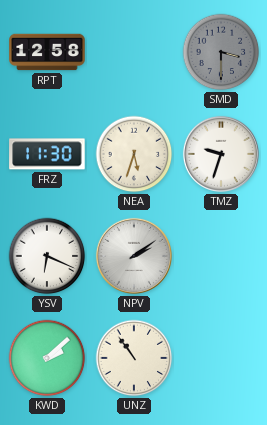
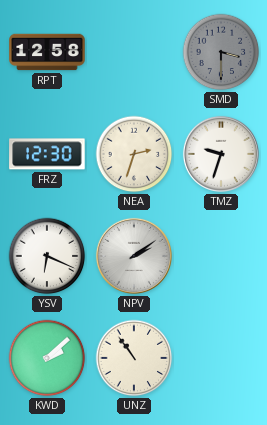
FRZ: 11:30 -> 12:30 (47, 154)
NEA: 5:33 -> 2:33 (134, 154)
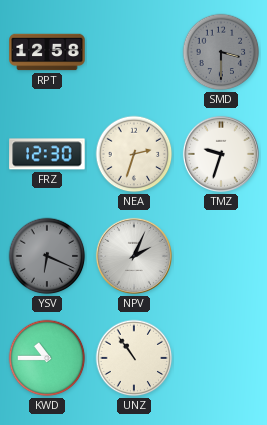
YSV dial: white -> grey (47, 256)
NPV: 2:09 -> 2:04 (134, 256)
KWD: 2:08 -> 10:45 (47, 358)
